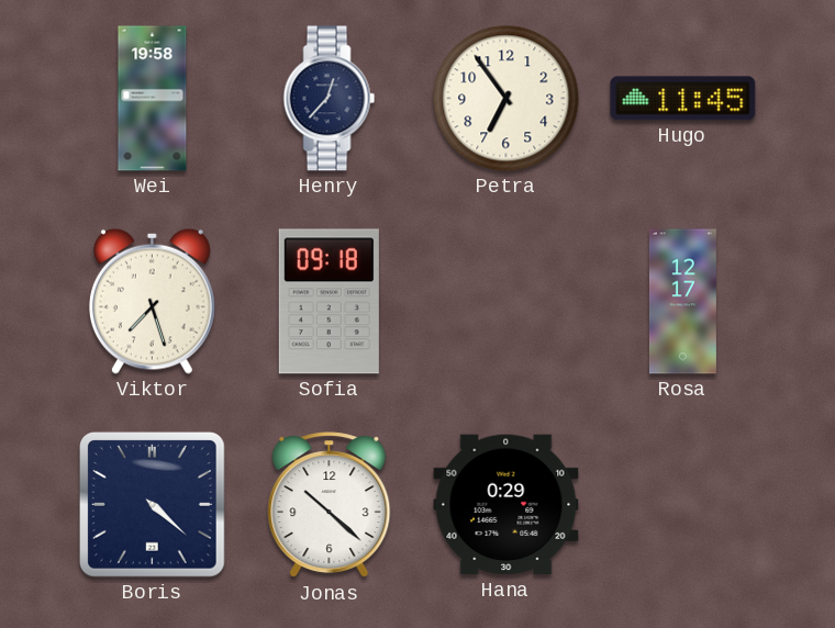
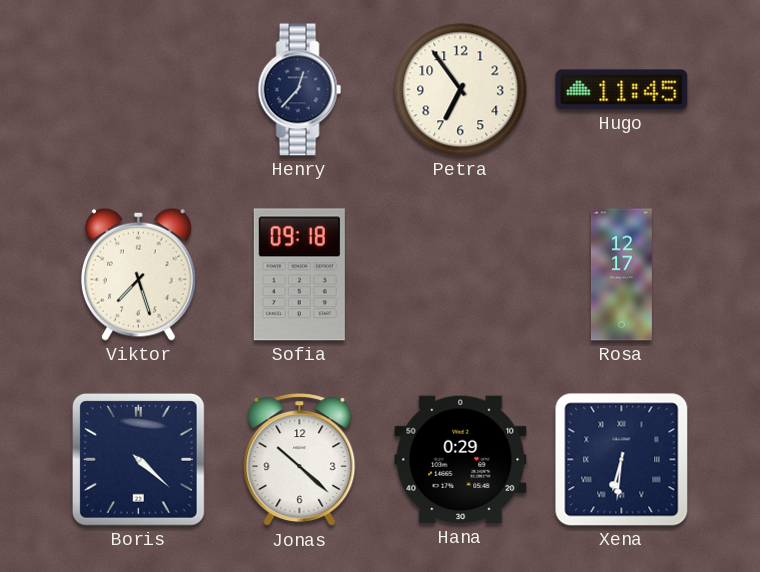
Wei: 19:58 -> none (153, 99)
Xena: none -> 6:31 (622, 460)
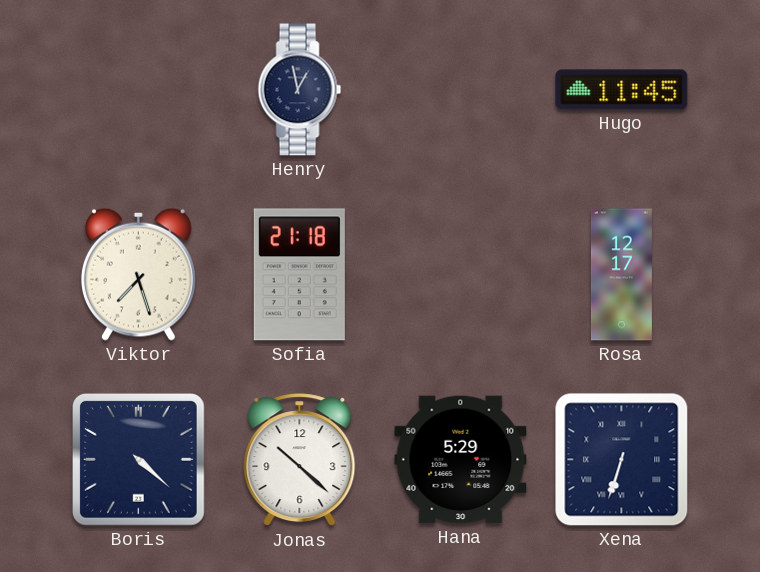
Henry: 12:37 -> 12:58 (300, 90)
Petra: 6:54 -> none (461, 90)
Sofia: 09:18 -> 21:18 (299, 275)
Hana: 0:29 -> 5:29 (461, 460)
Xena: 6:31 -> 6:33 (622, 460)
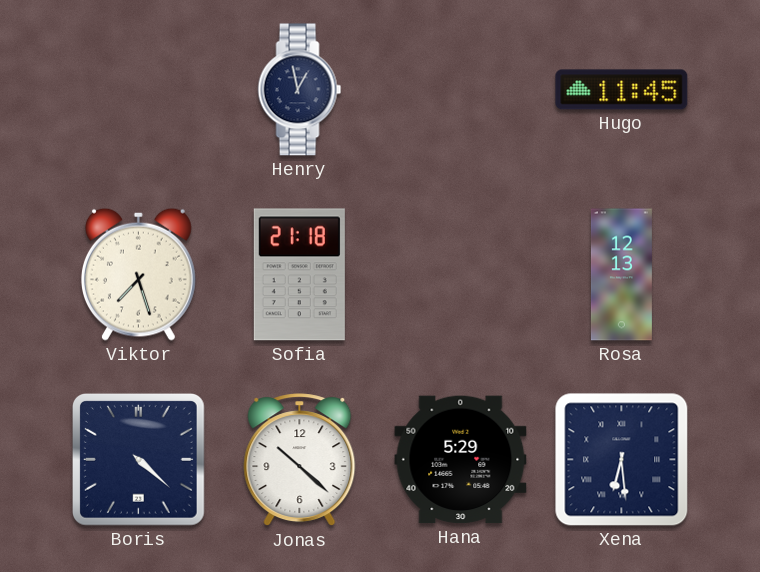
Rosa: 12:17 -> 12:13 (621, 275)
Xena: 6:33 -> 6:29 (622, 460)
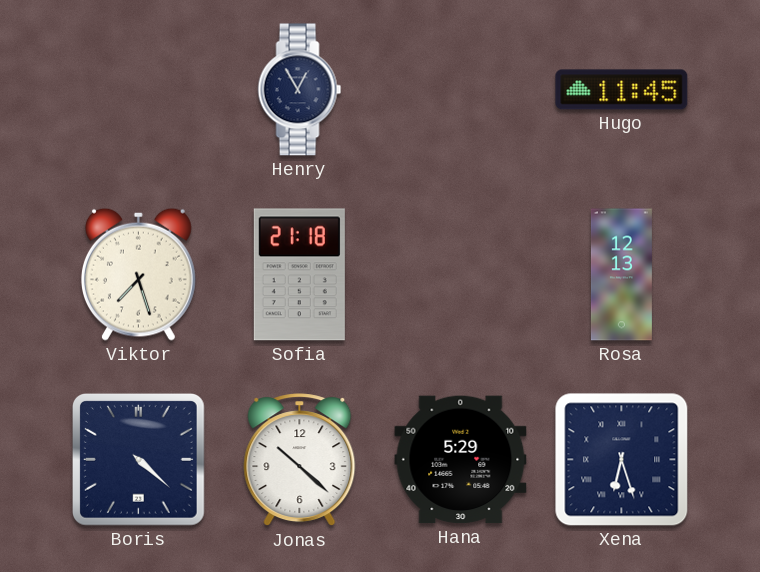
Henry: 12:58 -> 12:55 (300, 90)
Xena: 6:29 -> 6:27 (622, 460)
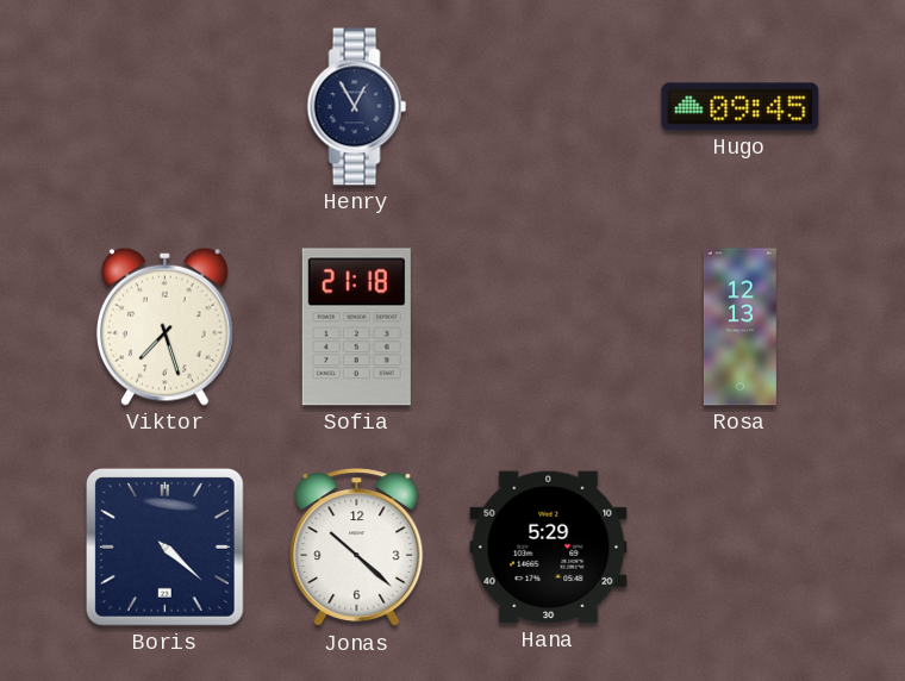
Hugo: 11:45 -> 09:45 (741, 107)
Xena: 6:27 -> none (622, 460)
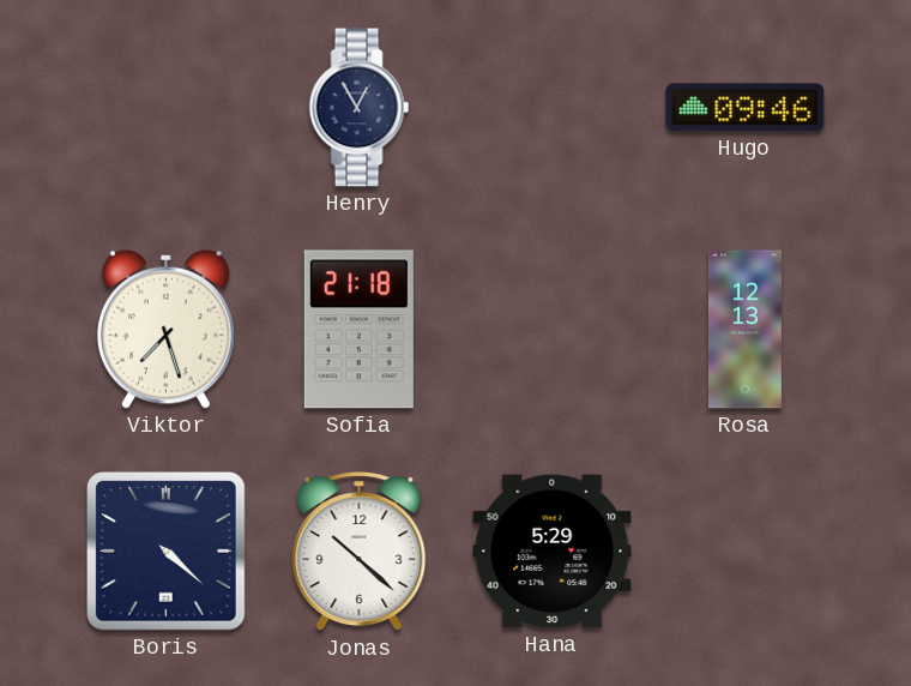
Hugo: 09:45 -> 09:46 (746, 108)
